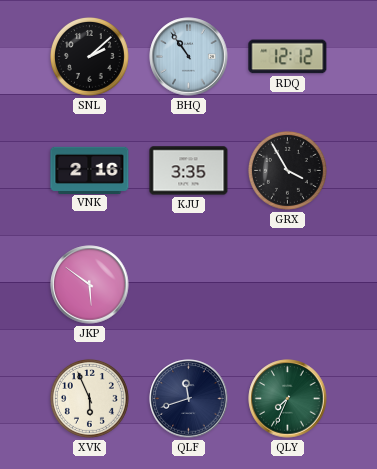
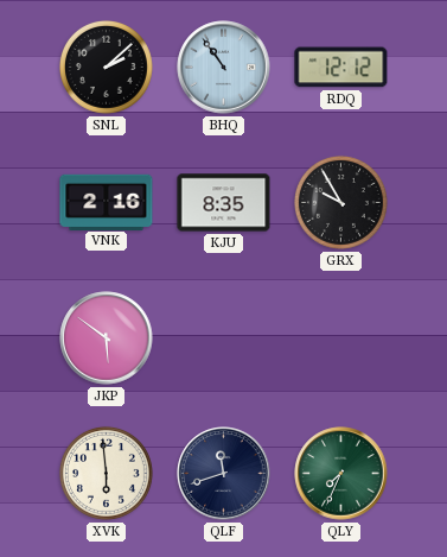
KJU: 3:35 -> 8:35 (224, 203)
GRX: 3:55 -> 9:55 (340, 202)
XVK: 5:56 -> 5:59 (106, 473)
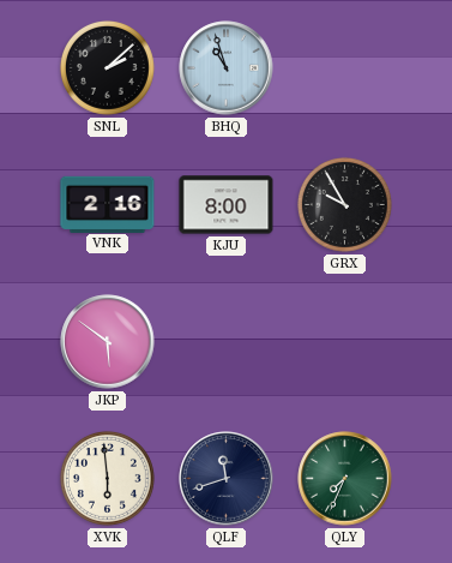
BHQ: 10:54 -> 10:57 (227, 68)
RDQ: 12:12 -> none (341, 68)
KJU: 8:35 -> 8:00 (227, 205)
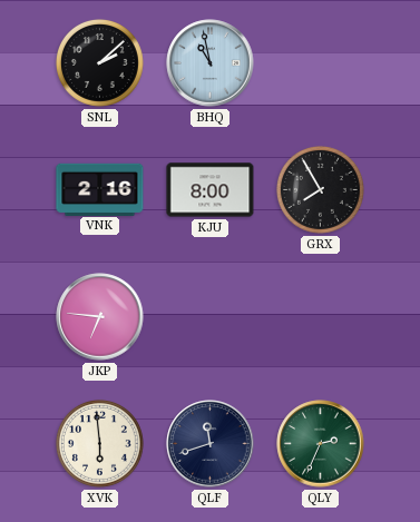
BHQ: 10:57 -> 10:58 (211, 63)
GRX: 9:55 -> 7:55 (320, 189)
JKP: 5:51 -> 6:46 (100, 317)
QLY: 7:34 -> 2:34 (321, 444)
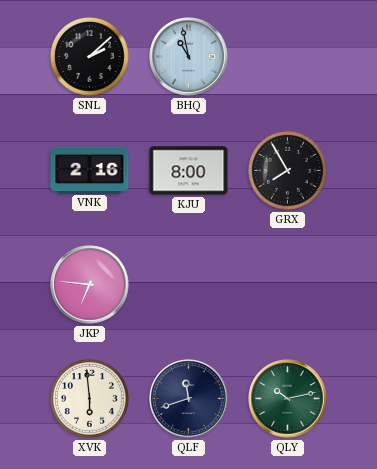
QLY: 2:34 -> 10:13 (288, 399)
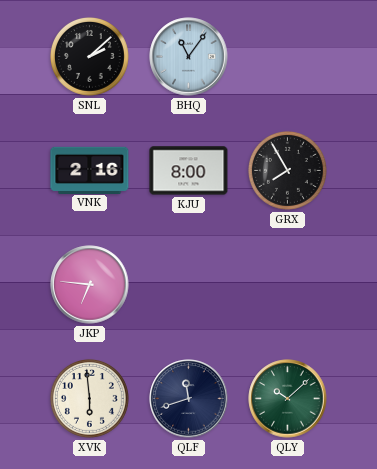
BHQ: 10:58 -> 11:06 (189, 57)
QLY: 10:13 -> 10:08 (288, 399)
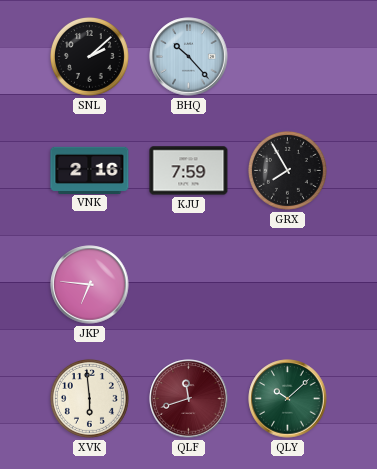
BHQ: 11:06 -> 10:23 (189, 57)
KJU: 8:00 -> 7:59 (189, 171)
QLF dial: navy -> burgundy (189, 399)
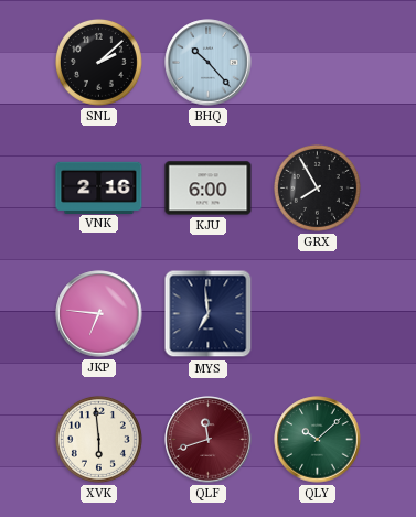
KJU: 7:59 -> 6:00 (209, 189)
MYS: none -> 6:59 (209, 314)
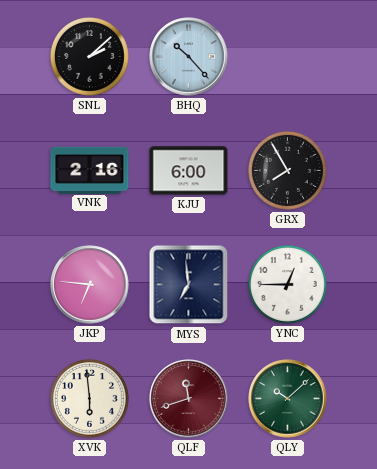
YNC: none -> 12:45 (287, 284)
